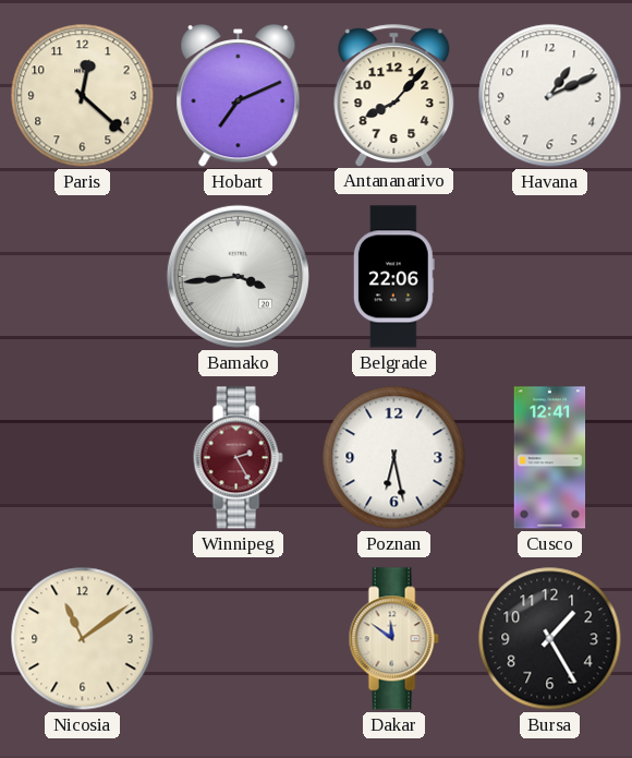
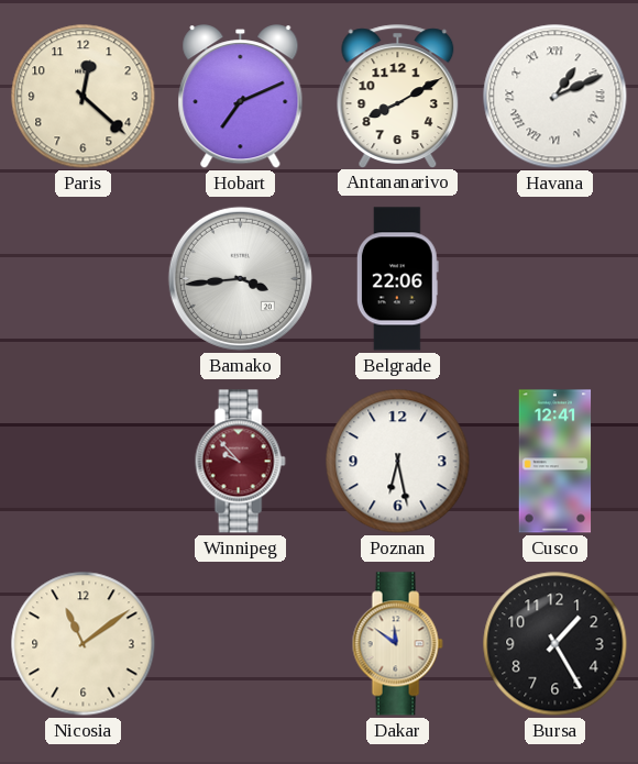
Antananarivo: 8:07 -> 8:10 (398, 96)
Havana numerals: Arabic -> Roman (555, 97)
Winnipeg: 2:25 -> 9:53 (240, 462)
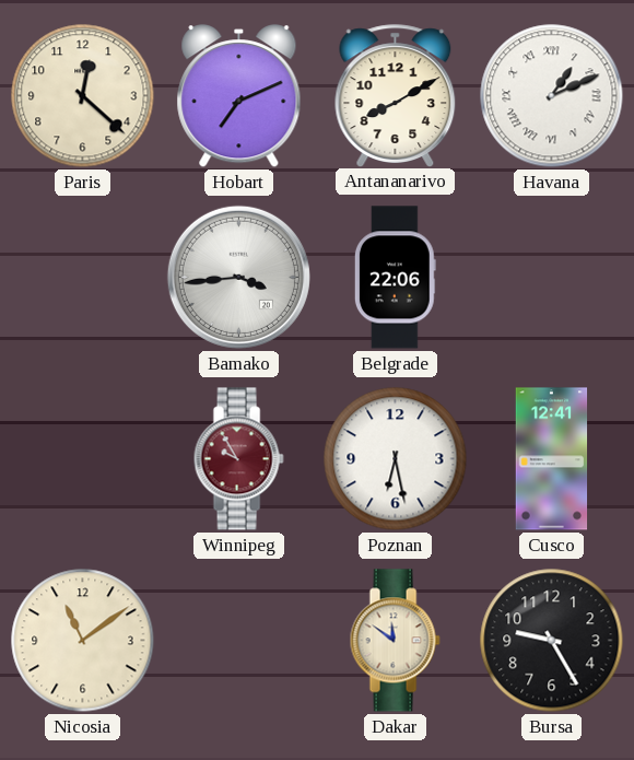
Winnipeg: 9:53 -> 9:55 (238, 459)
Bursa: 1:25 -> 9:25 (552, 641)
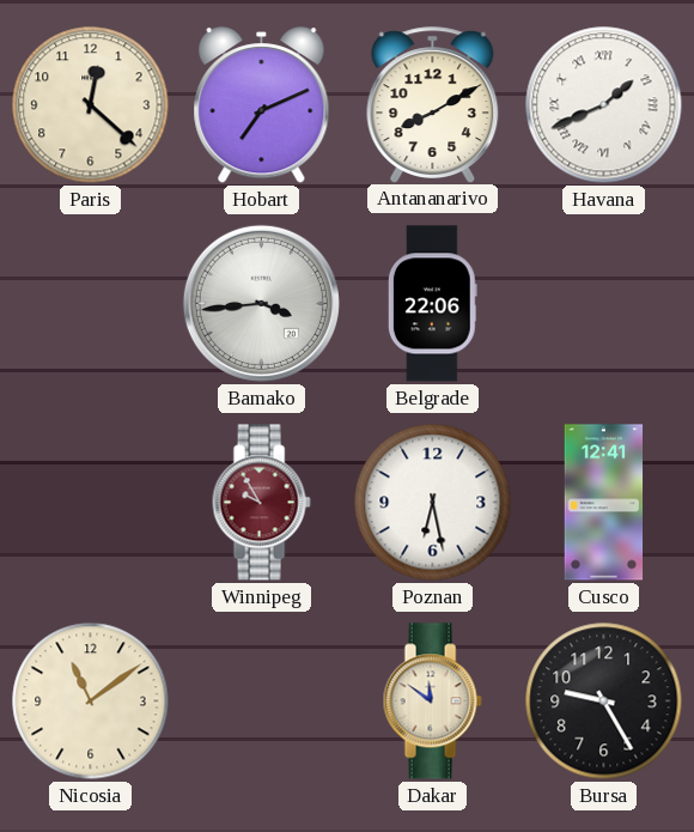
Havana: 1:11 -> 1:41 (604, 105)
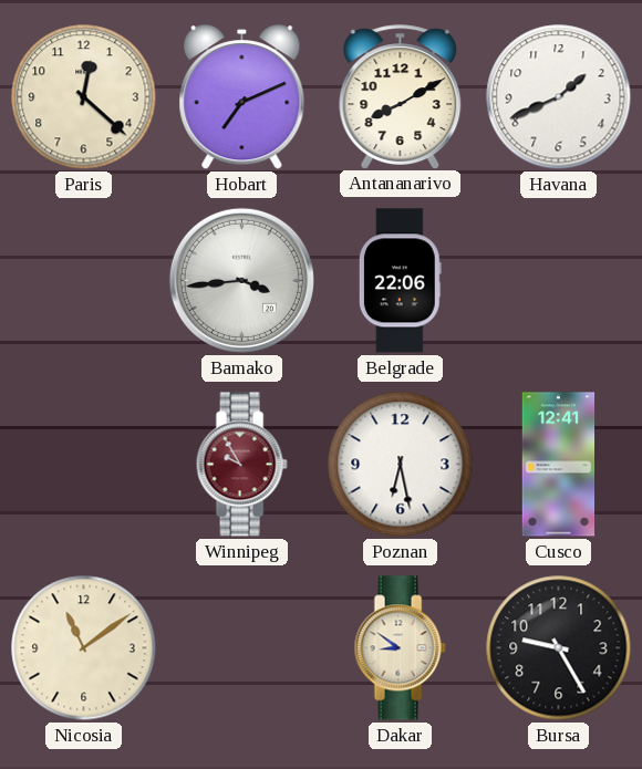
Havana numerals: Roman -> Arabic (559, 97)
Dakar: 11:51 -> 8:51 (400, 648)
